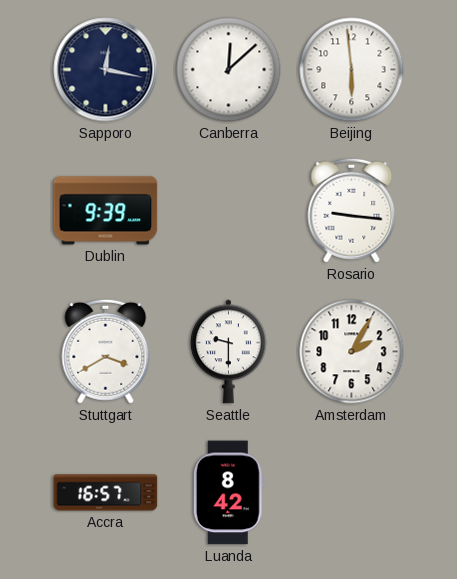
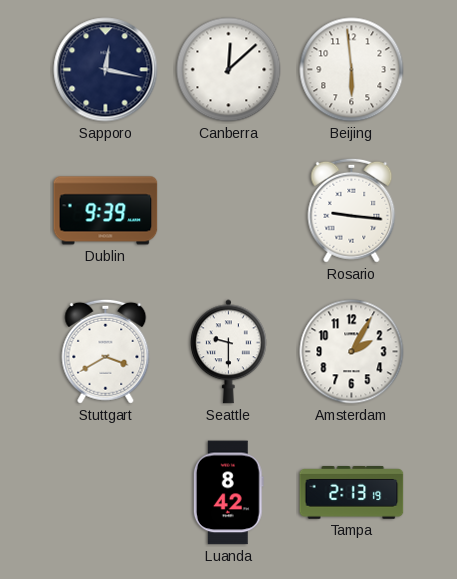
Accra: 16:57 -> none (106, 493)
Tampa: none -> 2:13 (352, 493)
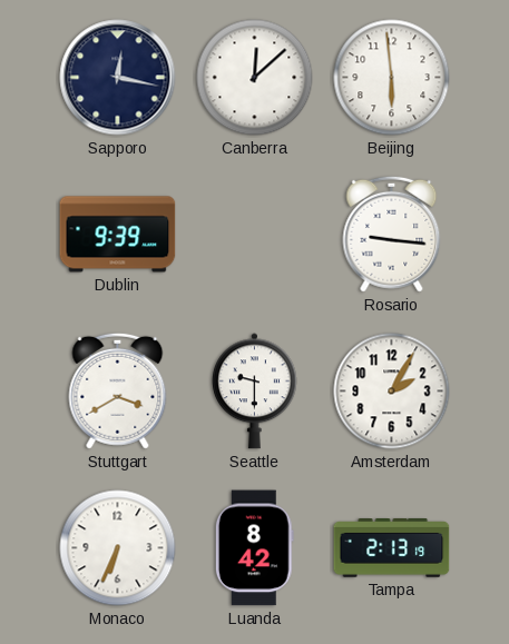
Monaco: none -> 6:34 (118, 548)
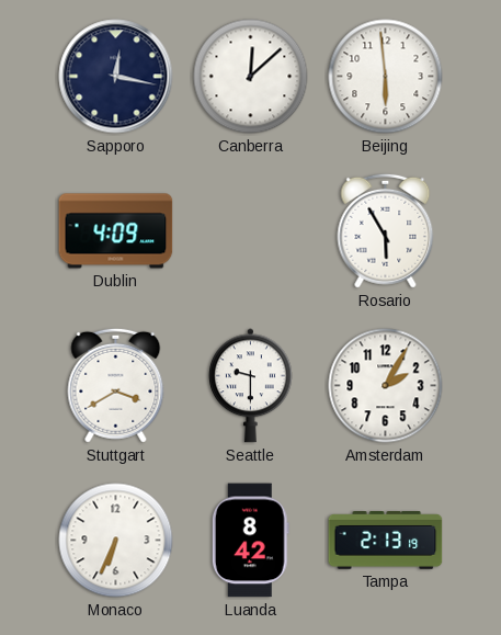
Dublin: 9:39 -> 4:09 (116, 231)
Rosario: 9:16 -> 5:55 (386, 230)
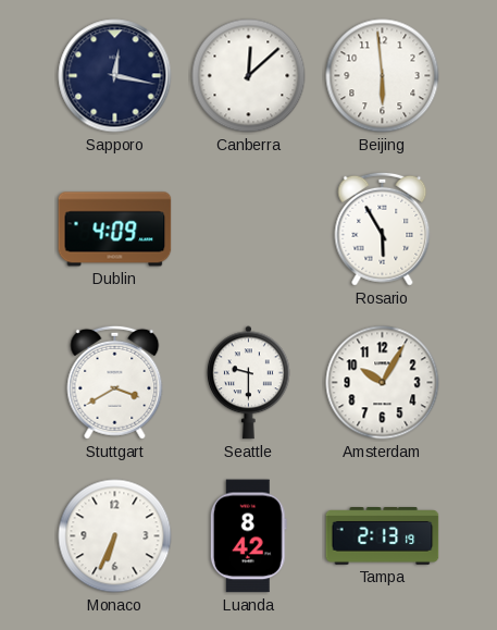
Amsterdam: 2:05 -> 10:05 (383, 383)
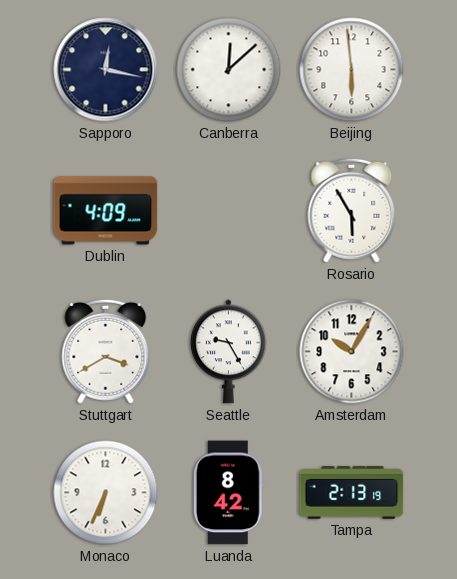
Seattle: 9:30 -> 9:25 (229, 352)
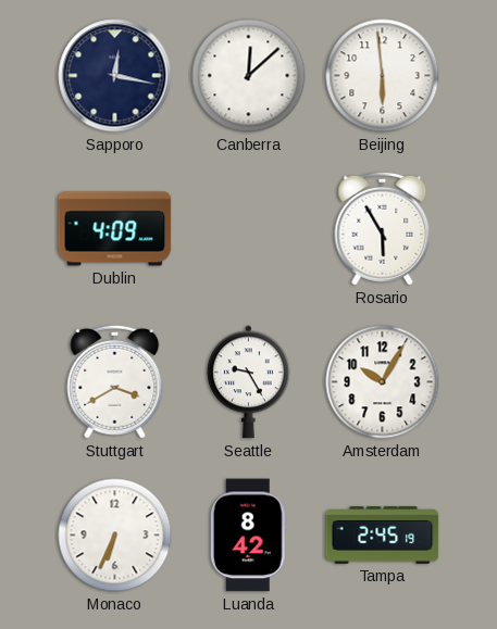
Tampa: 2:13 -> 2:45 (383, 536)
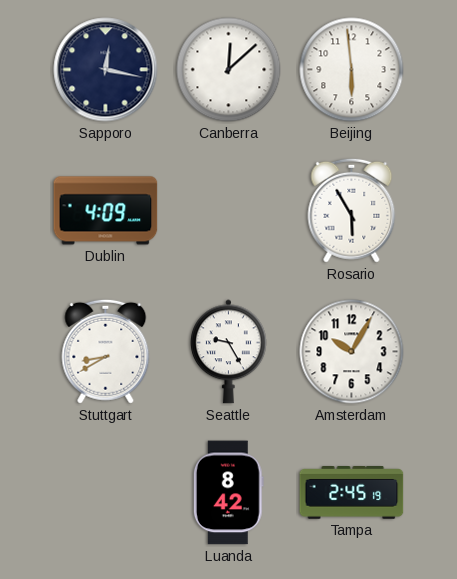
Stuttgart: 3:40 -> 8:40 (106, 351)
Monaco: 6:34 -> none (115, 536)
